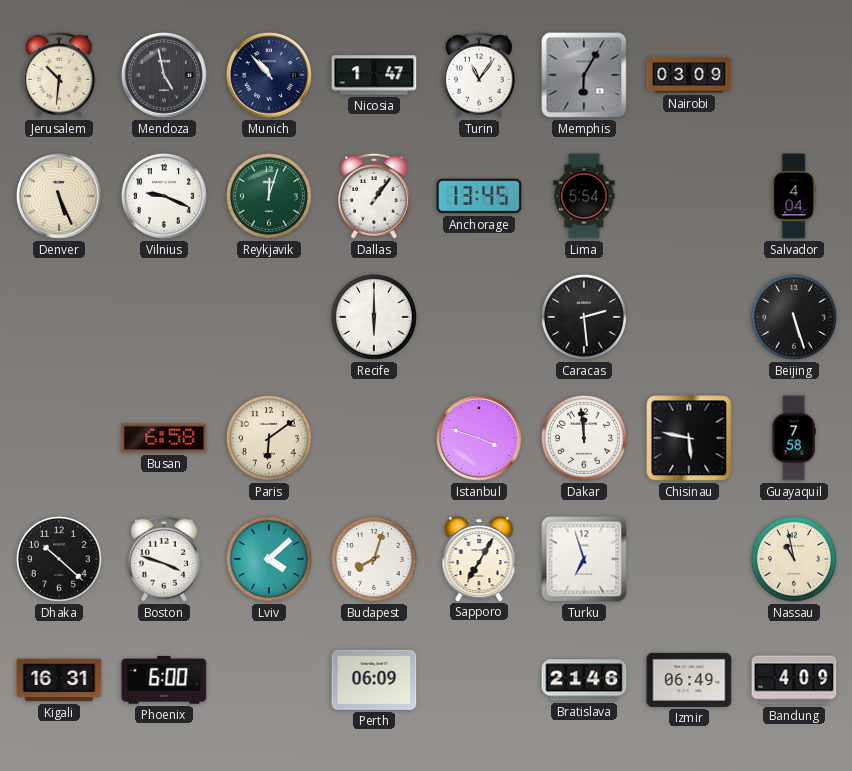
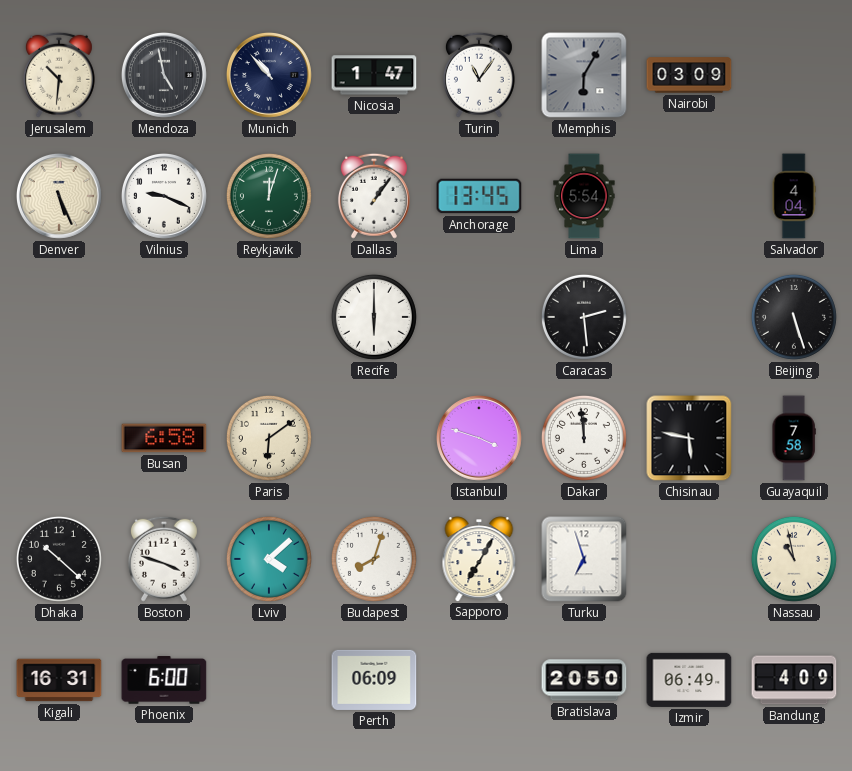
Bratislava: 21:46 -> 20:50 (584, 680)
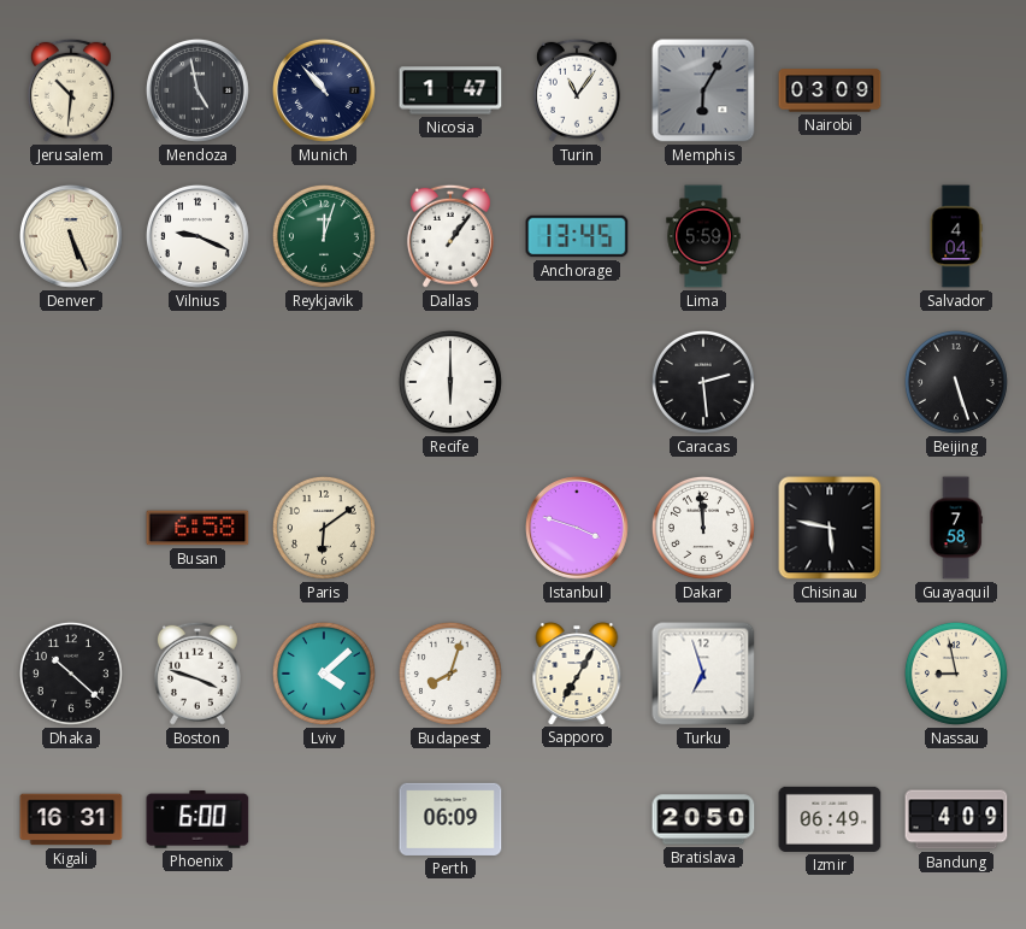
Lima: 5:54 -> 5:59 (703, 236)
Nassau: 10:58 -> 8:58 (956, 674)
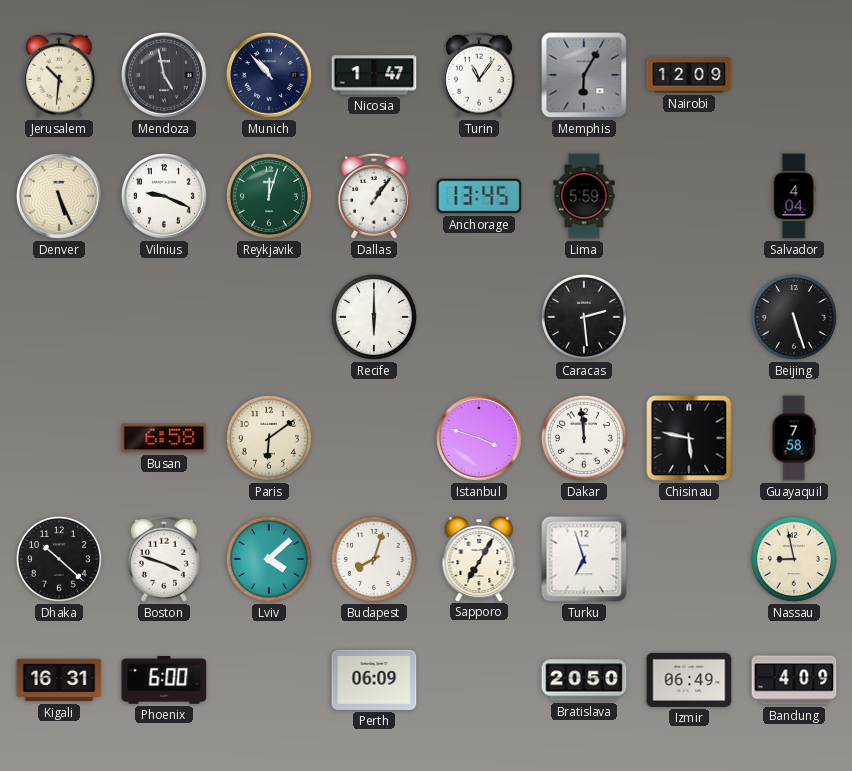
Nairobi: 03:09 -> 12:09 (689, 75)
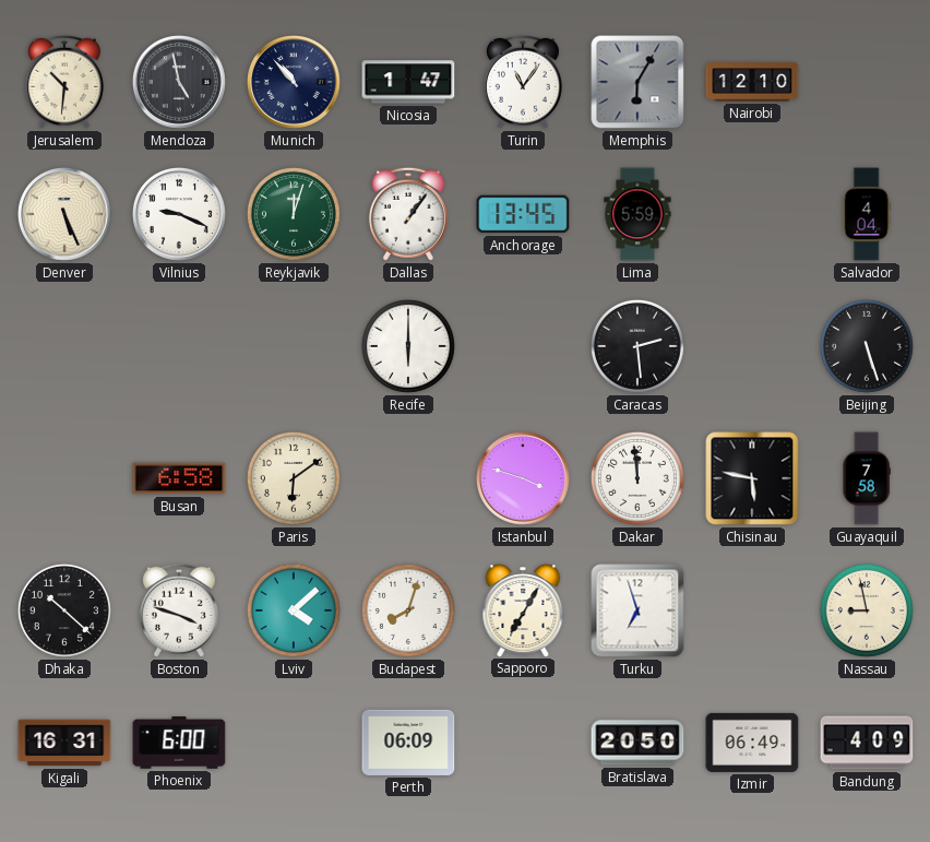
Nairobi: 12:09 -> 12:10 (752, 82)
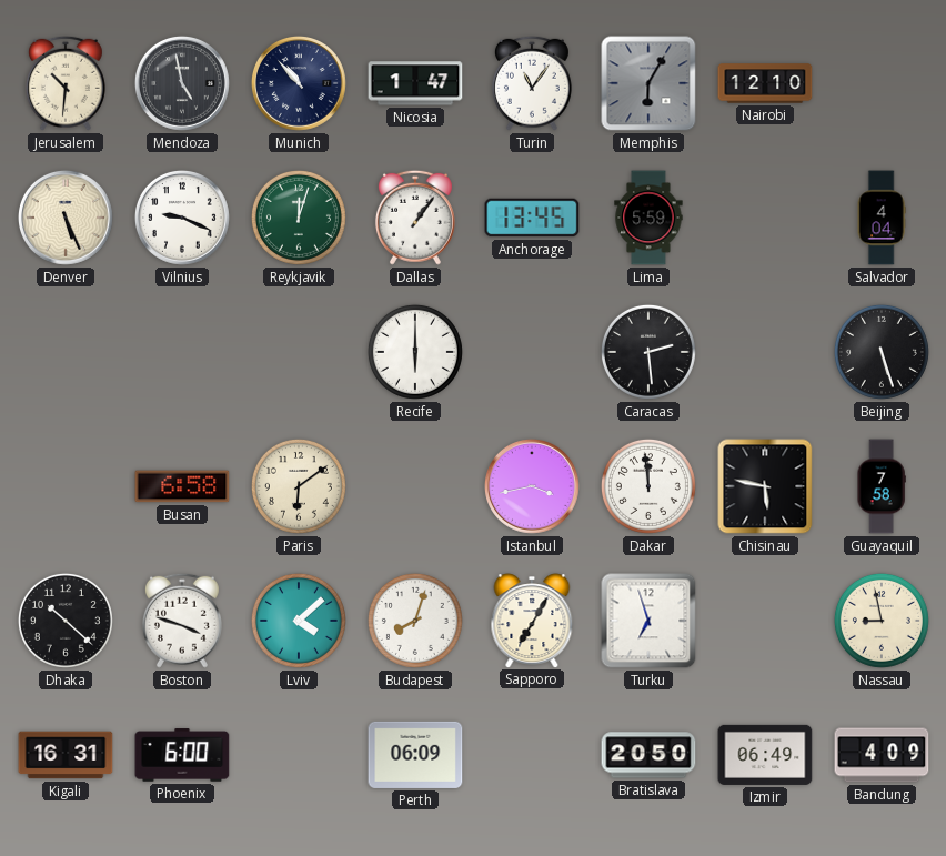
Istanbul: 3:48 -> 3:43 (532, 486)
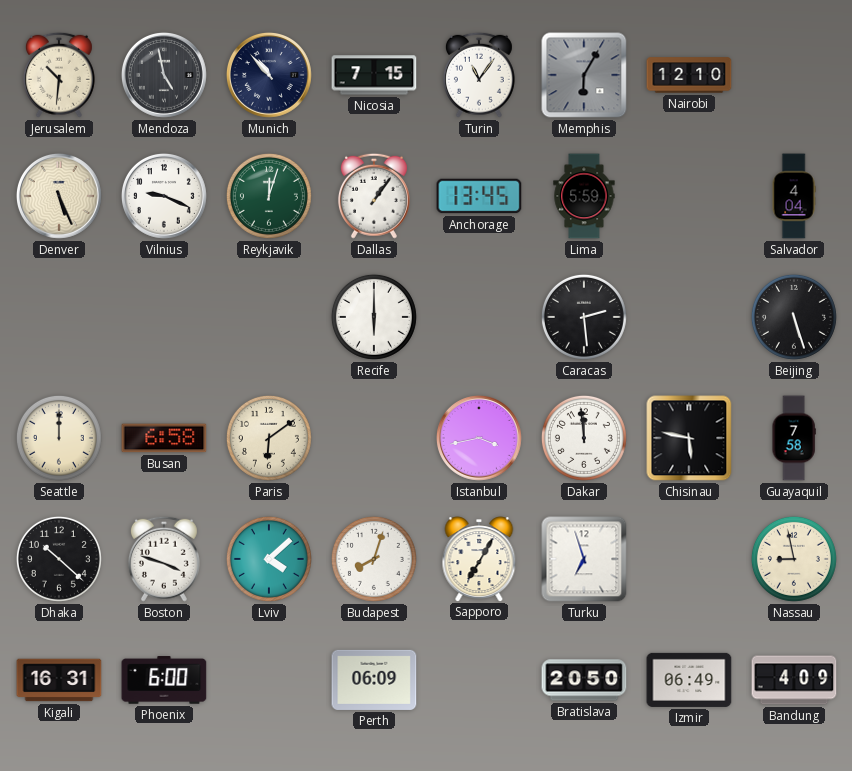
Nicosia: 1:47 -> 7:15 (374, 75)
Seattle: none -> 12:00 (59, 438)
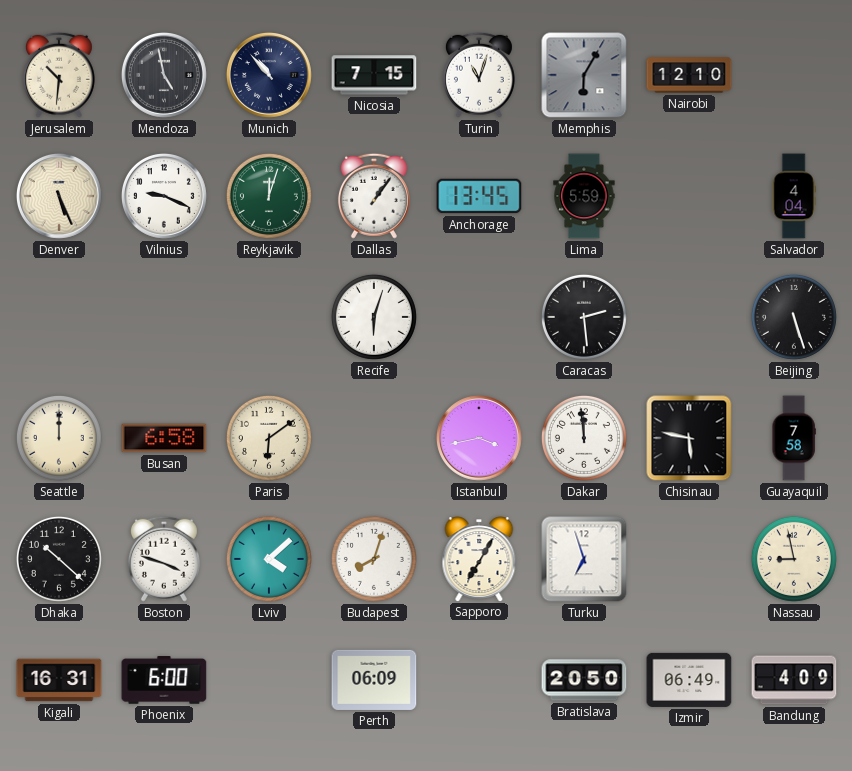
Turin: 11:06 -> 11:03 (479, 75)
Recife: 6:00 -> 6:03 (374, 317)
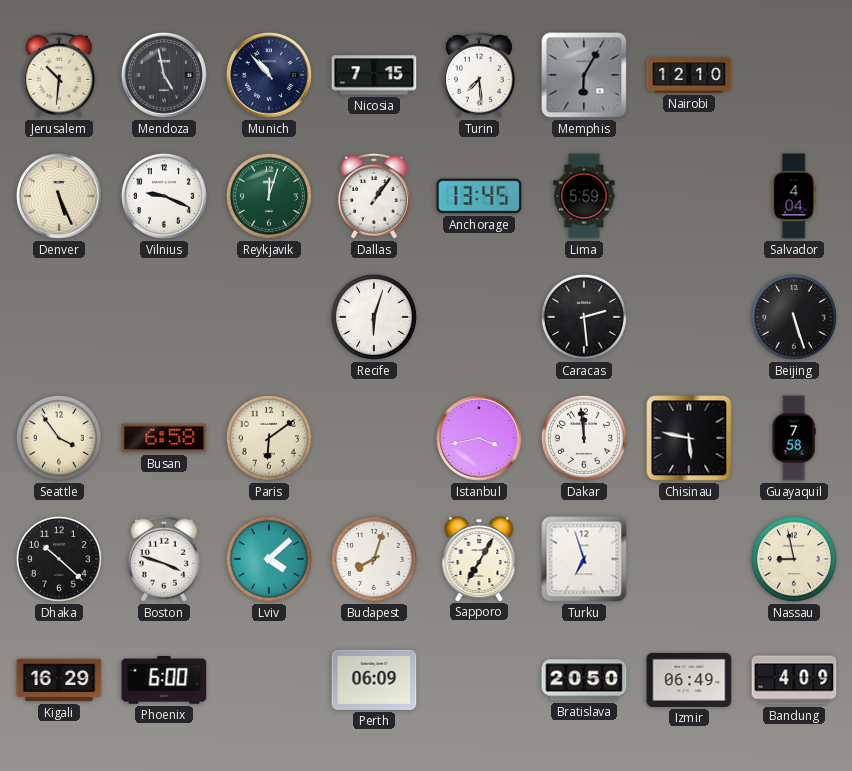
Turin: 11:03 -> 7:29 (479, 75)
Seattle: 12:00 -> 3:54 (59, 438)
Kigali: 16:31 -> 16:29 (59, 680)
